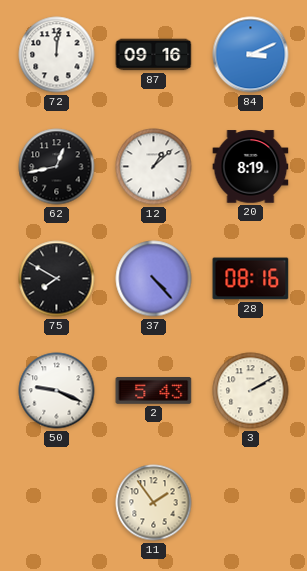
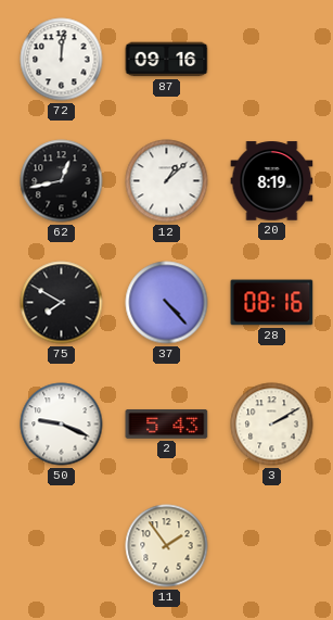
84: 3:11 -> none (251, 55)
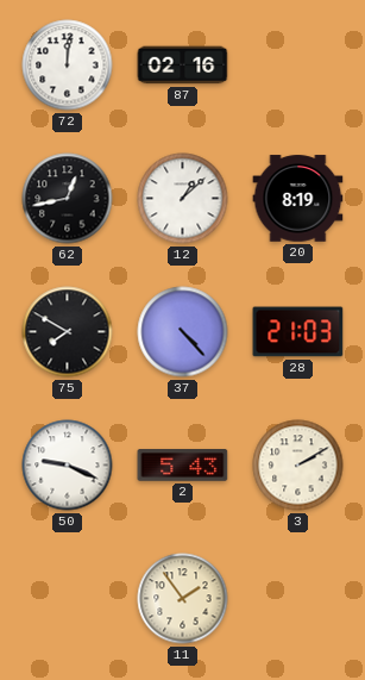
87: 09:16 -> 02:16 (183, 65)
28: 08:16 -> 21:03 (298, 332)
